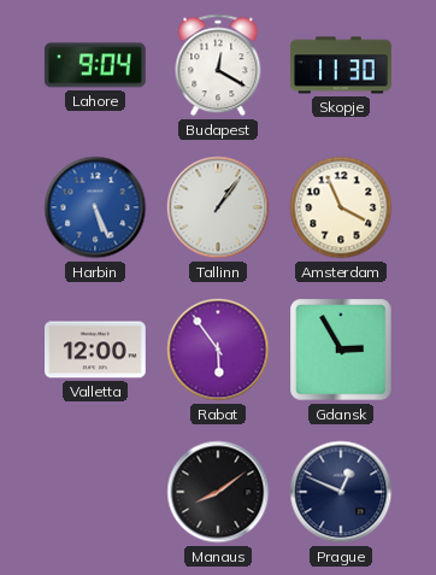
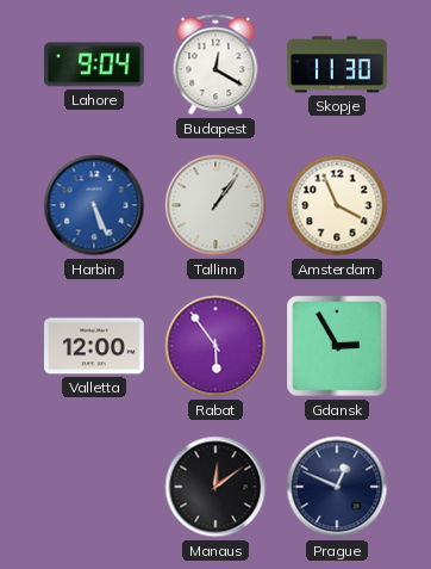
Manaus: 8:09 -> 12:09 (215, 487)
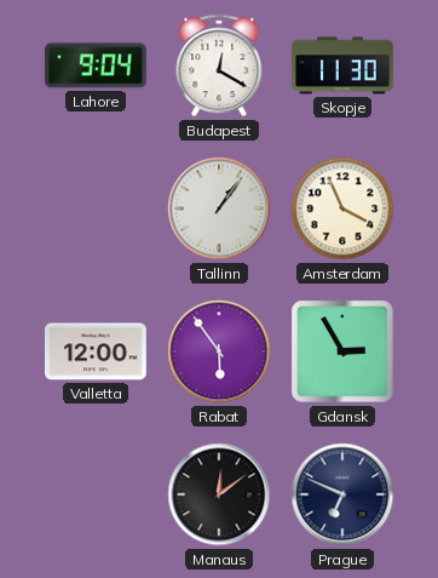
Harbin: 5:26 -> none (94, 205)
Prague: 12:49 -> 6:49 (342, 494)
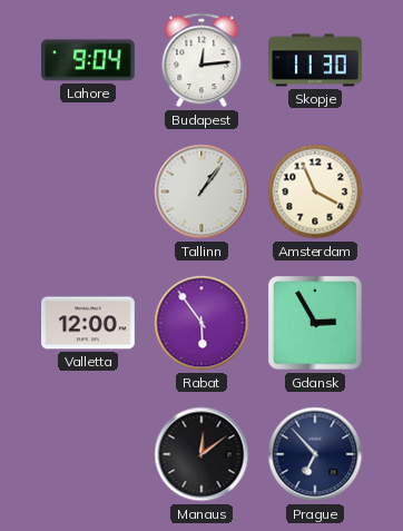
Budapest: 12:20 -> 12:14 (202, 60)
Prague: 6:49 -> 6:53 (315, 454)
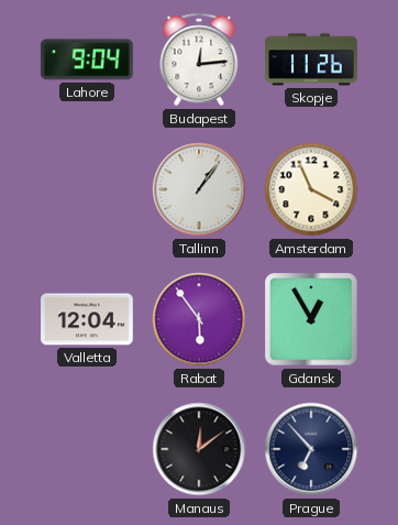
Skopje: 11:30 -> 11:26 (312, 59)
Valletta: 12:00 -> 12:04 (88, 319)
Gdansk: 2:55 -> 12:55 (311, 319)
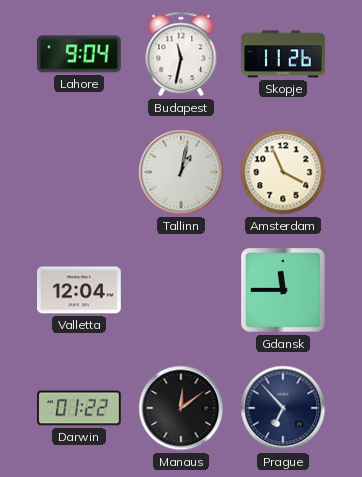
Budapest: 12:14 -> 11:32 (181, 54)
Tallinn: 1:06 -> 1:02 (181, 172)
Rabat: 5:54 -> none (199, 319)
Gdansk: 12:55 -> 11:45 (283, 290)
Darwin: none -> 01:22 (80, 408)
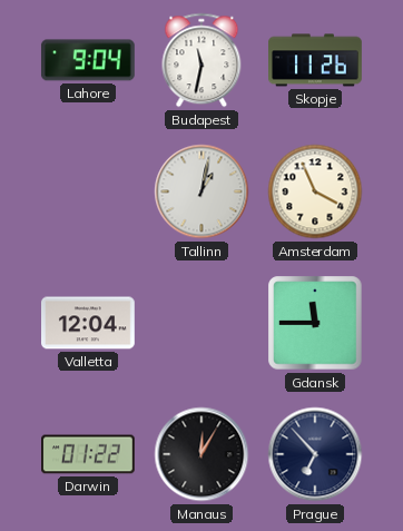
Manaus: 12:09 -> 12:05 (202, 454)
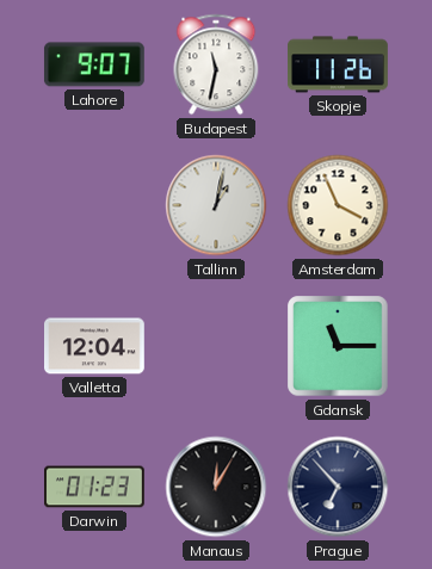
Lahore: 9:04 -> 9:07 (94, 64)
Gdansk: 11:45 -> 11:15 (338, 346)
Darwin: 01:22 -> 01:23 (95, 487)
